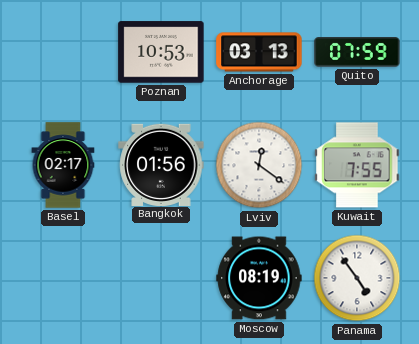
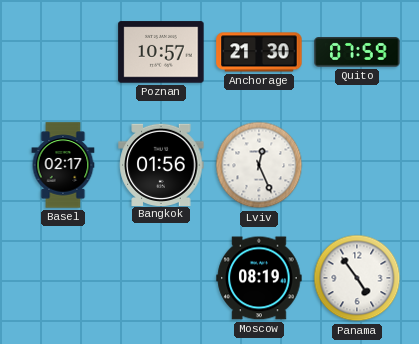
Poznan: 10:53 -> 10:57 (161, 52)
Anchorage: 03:13 -> 21:30 (259, 52)
Lviv: 12:21 -> 12:26 (259, 165)
Kuwait: 7:55 -> none (357, 165)
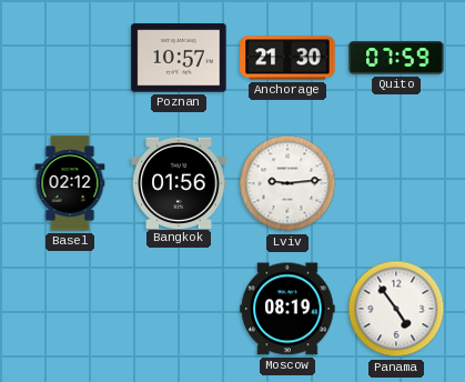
Basel: 02:17 -> 02:12 (70, 183)
Lviv: 12:26 -> 9:14 (287, 183)
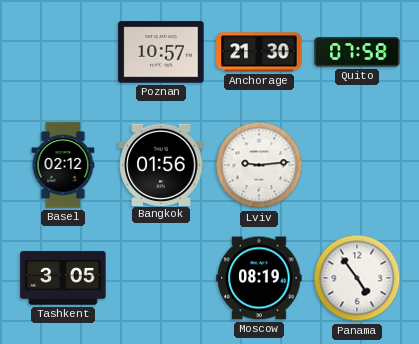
Quito: 07:59 -> 07:58 (357, 53)
Tashkent: none -> 3:05 (63, 278)
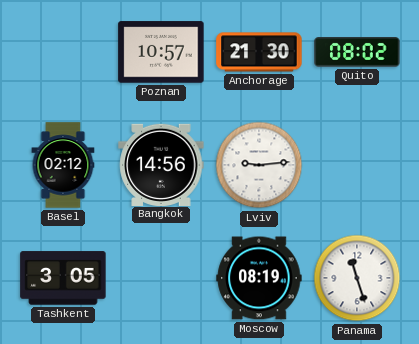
Quito: 07:58 -> 08:02 (357, 53)
Bangkok: 01:56 -> 14:56 (161, 164)
Panama: 4:54 -> 11:27 (357, 278)
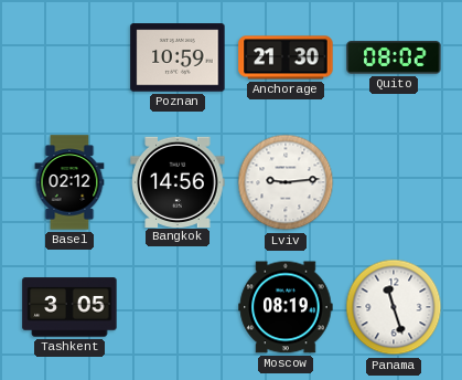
Poznan: 10:57 -> 10:59 (178, 57)
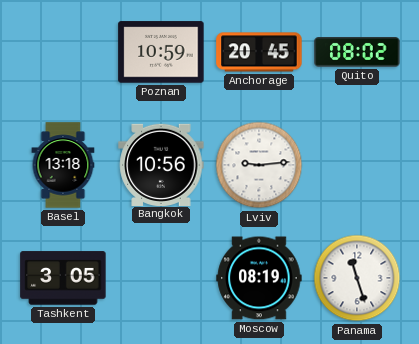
Anchorage: 21:30 -> 20:45 (259, 52)
Basel: 02:12 -> 13:18 (63, 165)
Bangkok: 14:56 -> 10:56 (161, 164)
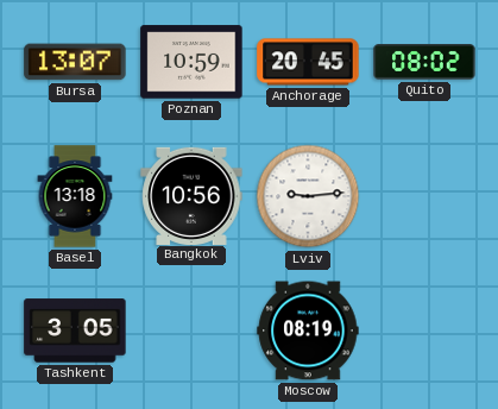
Bursa: none -> 13:07 (75, 62)
Panama: 11:27 -> none (357, 278)
